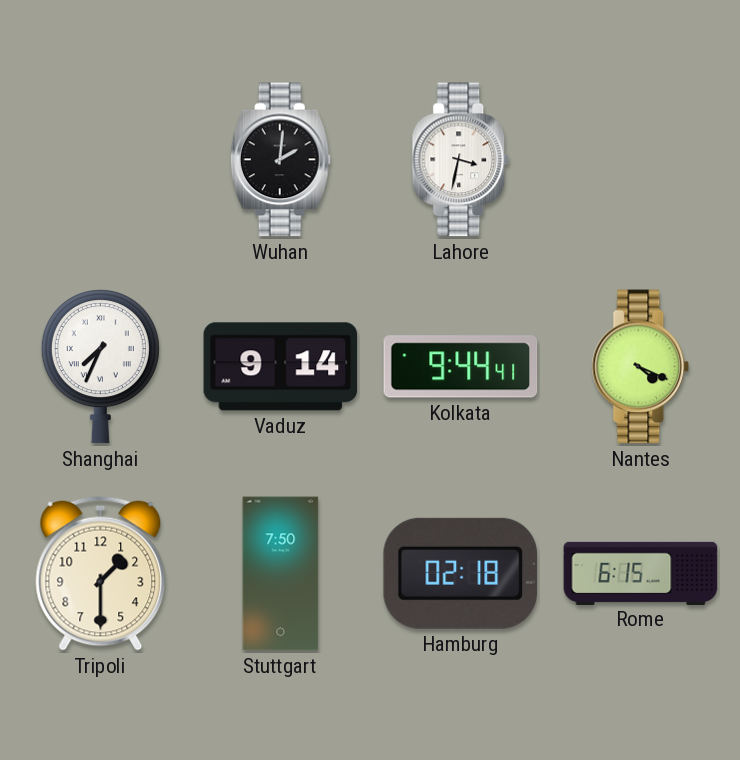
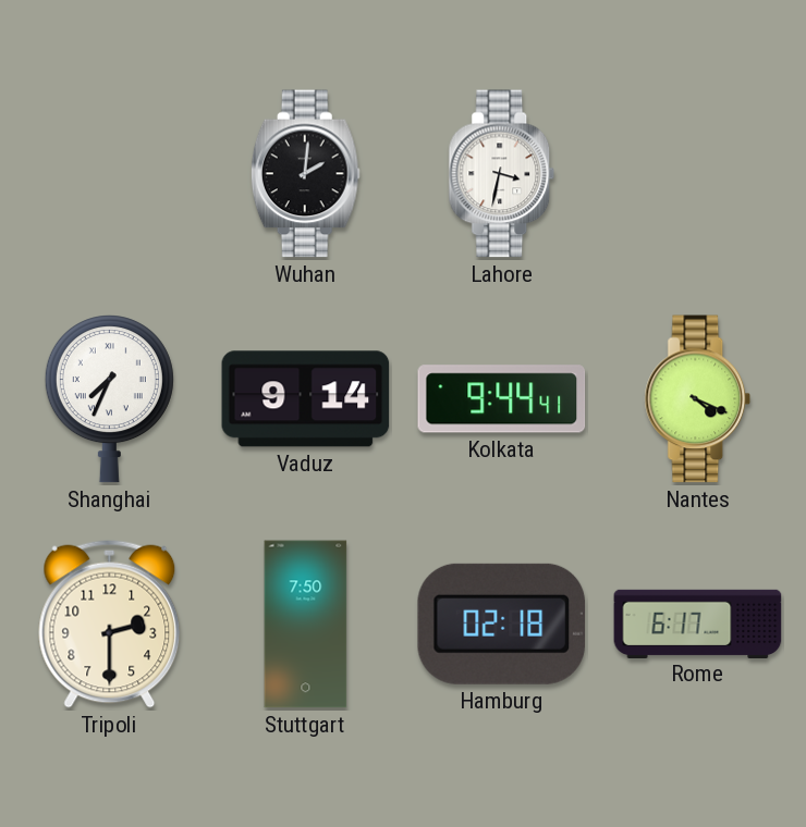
Tripoli: 1:30 -> 2:30 (110, 624)
Rome: 6:15 -> 6:17 (698, 624)
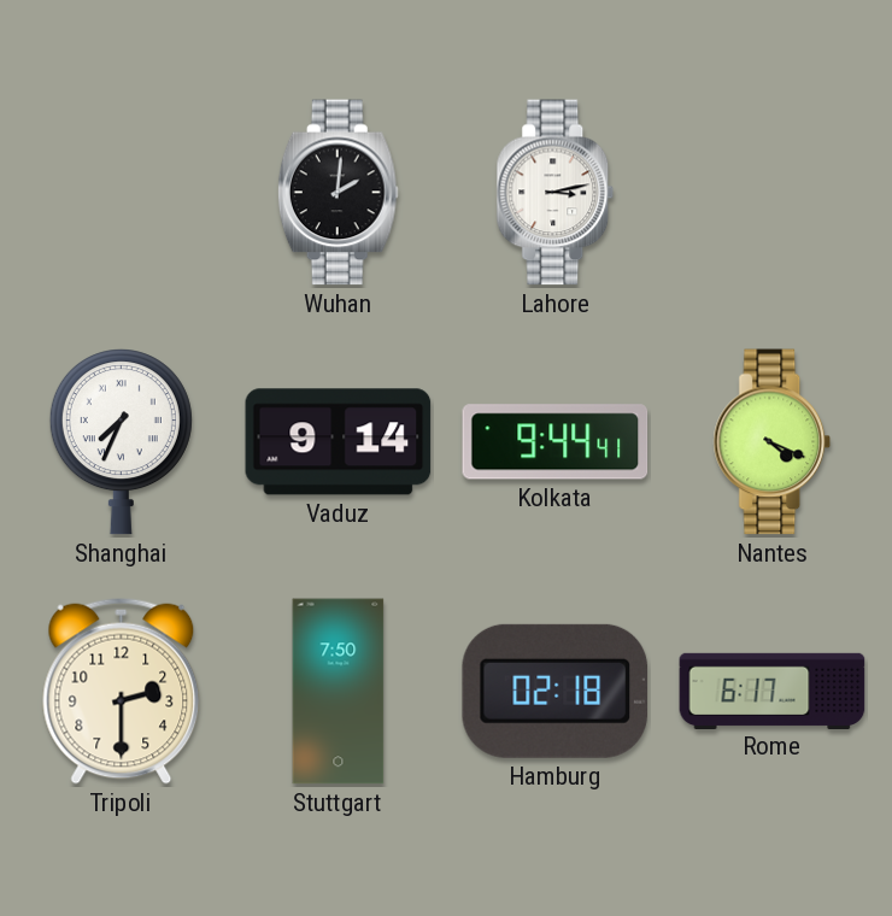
Lahore: 3:32 -> 3:13 (556, 193)
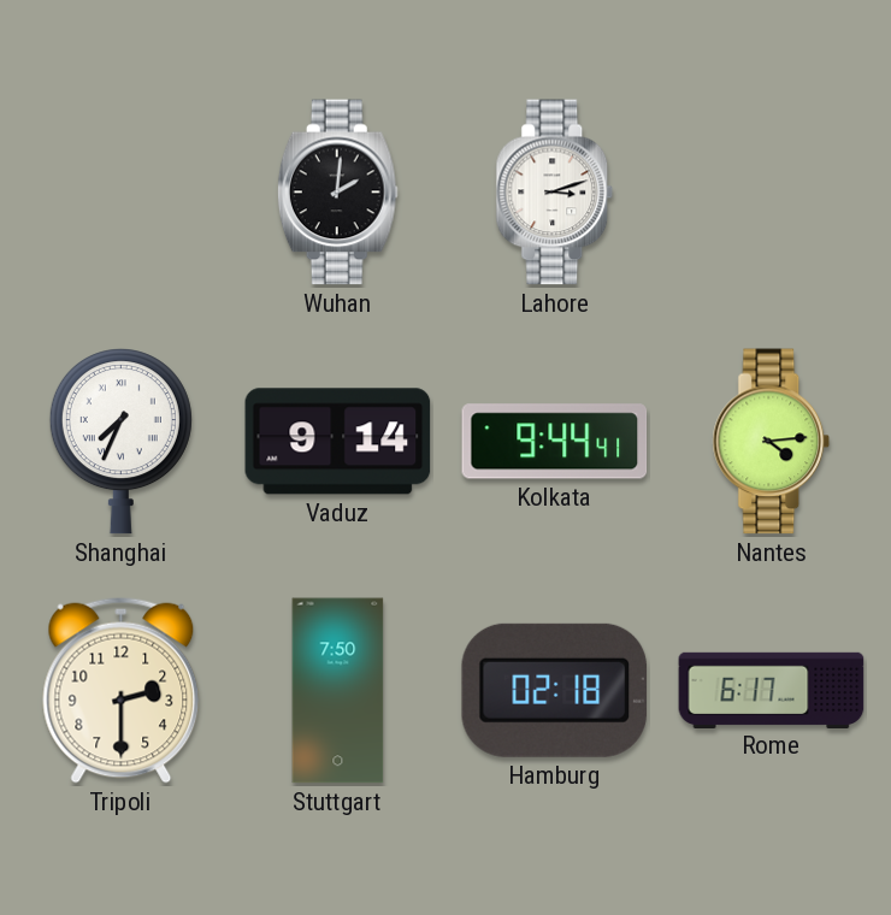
Lahore: 3:13 -> 3:12 (555, 193)
Nantes: 4:19 -> 4:14 (772, 442)
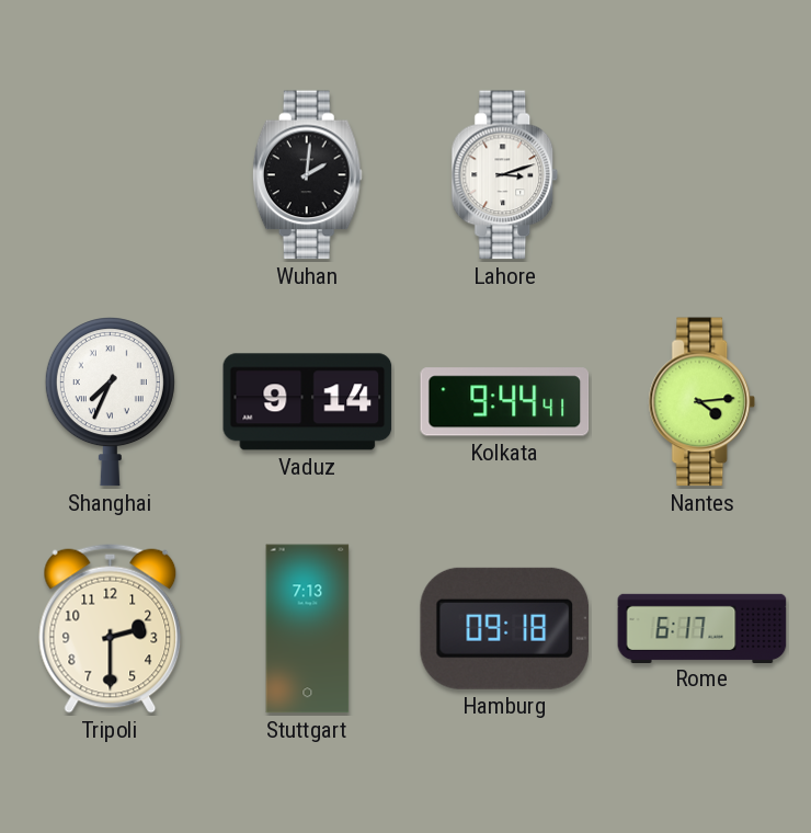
Stuttgart: 7:50 -> 7:13 (308, 629)
Hamburg: 02:18 -> 09:18 (504, 628)
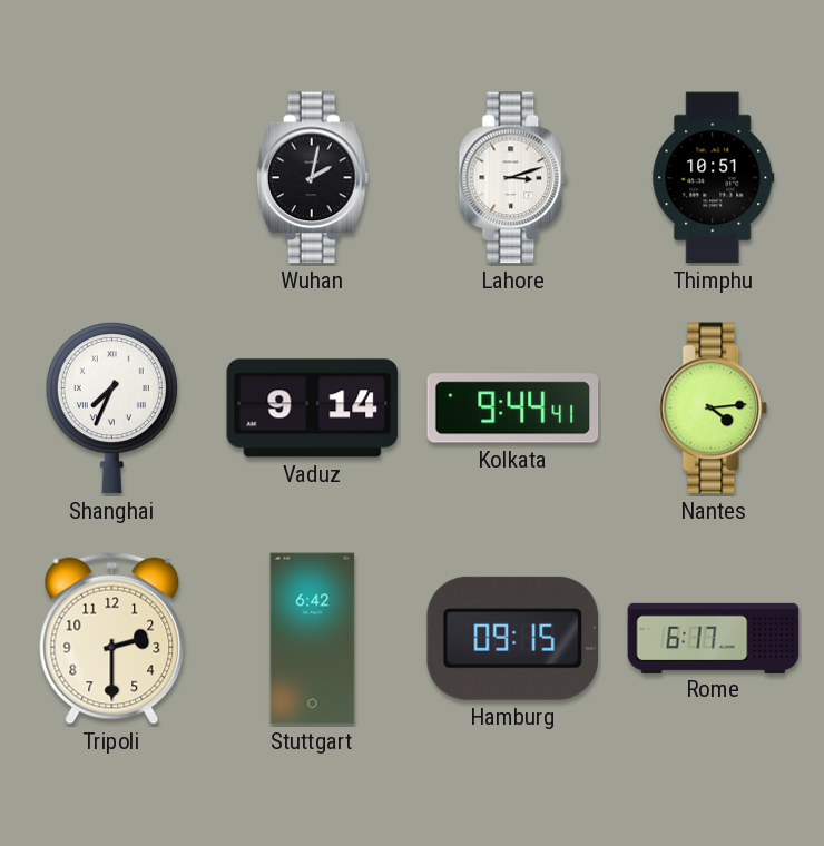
Wuhan: 2:01 -> 2:02 (312, 178)
Thimphu: none -> 10:51 (714, 178)
Stuttgart: 7:13 -> 6:42 (313, 639)
Hamburg: 09:18 -> 09:15 (512, 638)
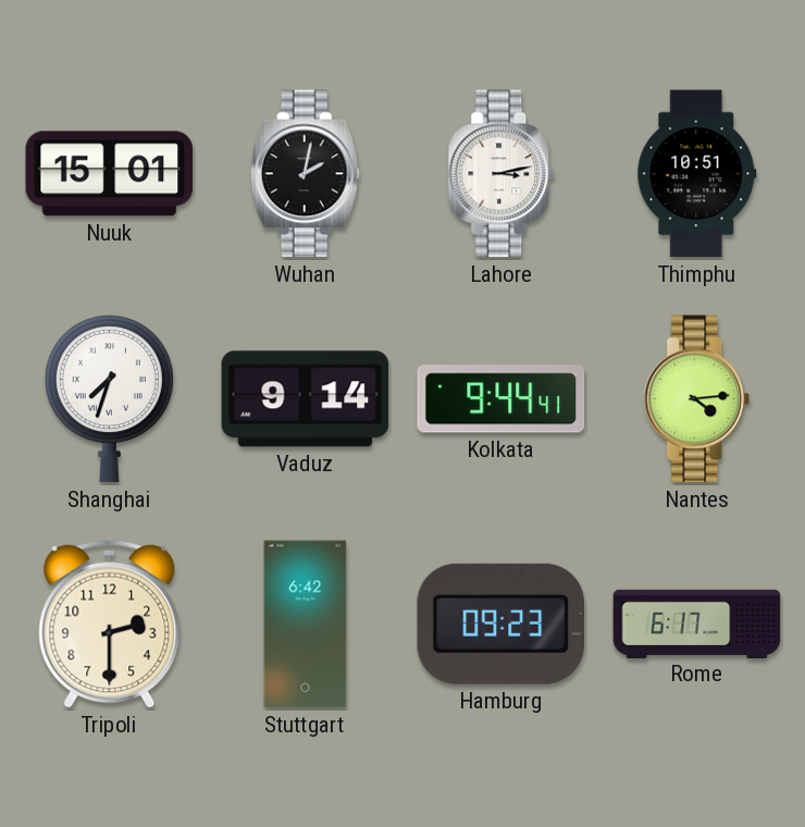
Nuuk: none -> 15:01 (110, 174)
Lahore: 3:12 -> 3:13 (501, 174)
Shanghai: 7:34 -> 7:33 (109, 399)
Hamburg: 09:15 -> 09:23 (500, 624)
